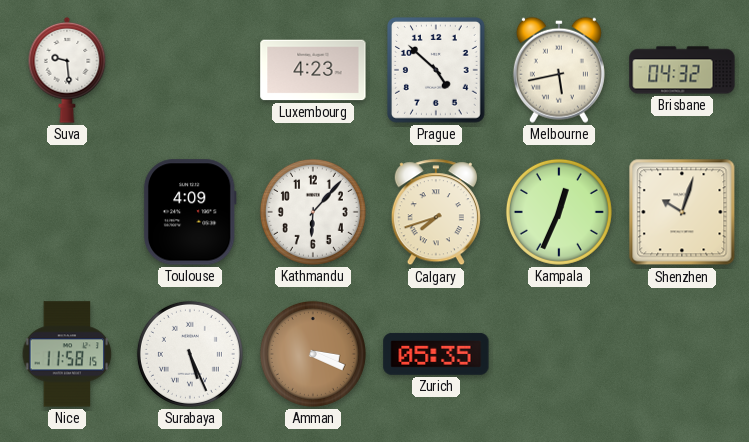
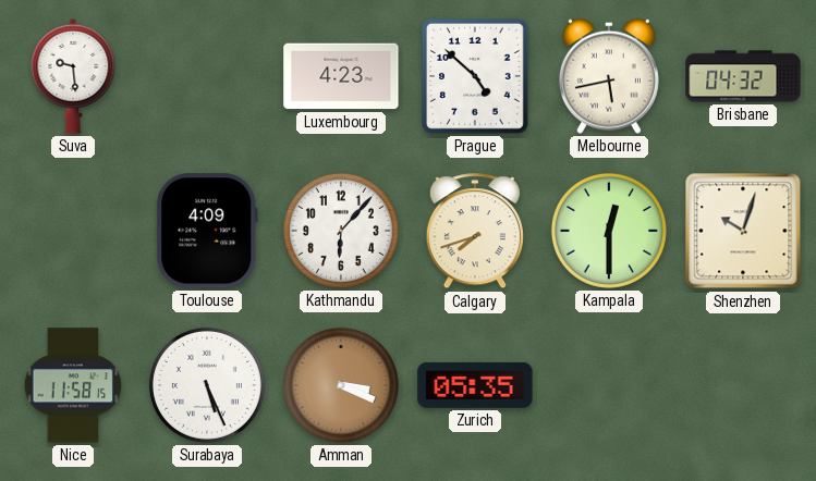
Kampala: 12:34 -> 12:30 (609, 231)
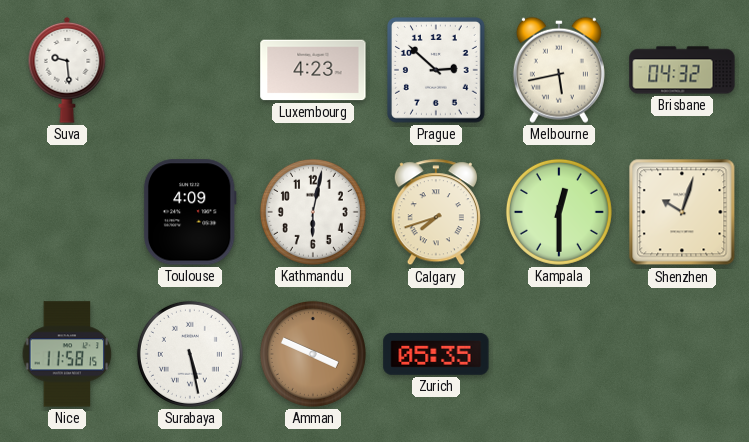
Prague: 4:52 -> 2:52 (436, 71)
Kathmandu: 6:07 -> 6:02 (313, 212)
Surabaya: 5:26 -> 5:28 (190, 354)
Amman: 3:19 -> 3:49 (313, 354)
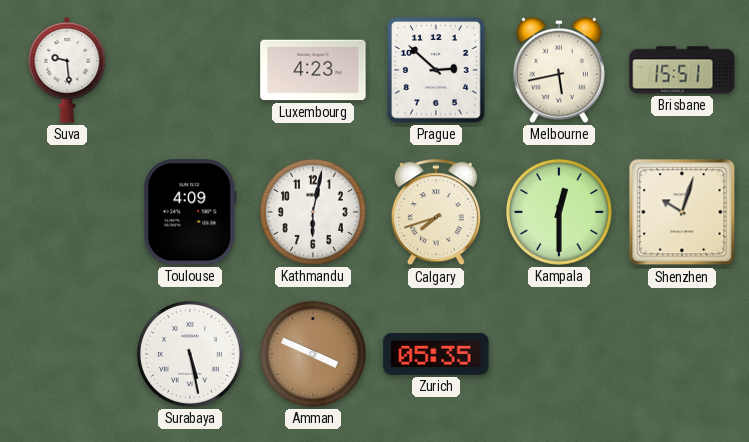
Brisbane: 04:32 -> 15:51 (682, 70)
Nice: 11:58 -> none (67, 354)
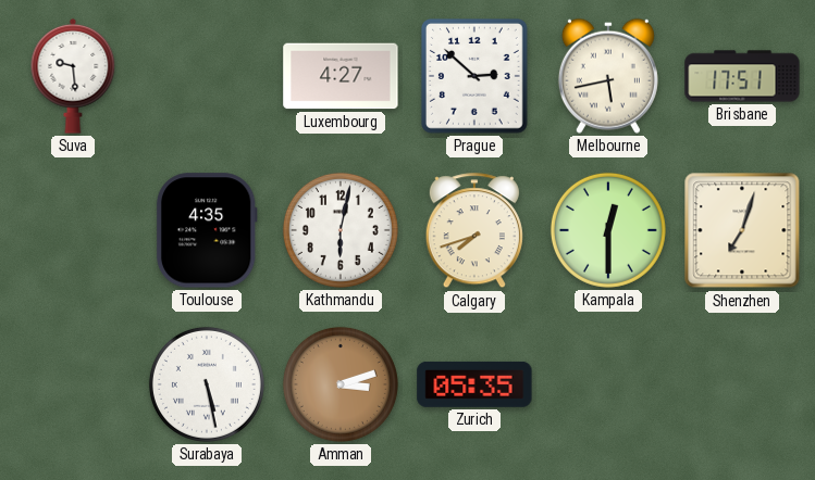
Luxembourg: 4:23 -> 4:27 (341, 76)
Brisbane: 15:51 -> 17:51 (742, 76)
Toulouse: 4:09 -> 4:35 (207, 230)
Shenzhen: 10:03 -> 7:03 (742, 230)
Amman: 3:49 -> 3:12 (341, 384)
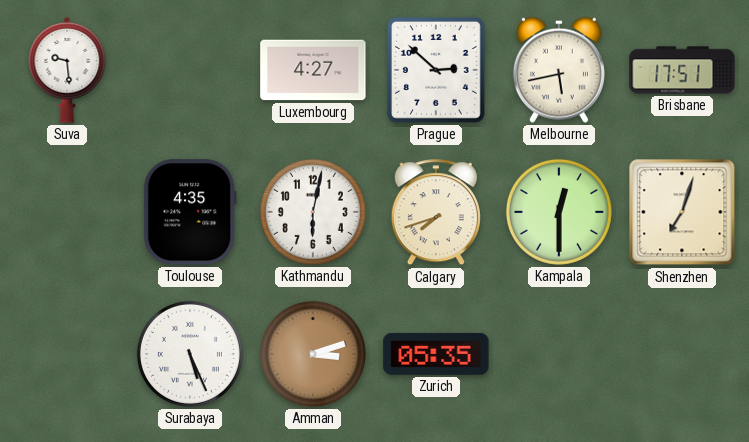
Surabaya: 5:28 -> 5:26 (190, 354)
